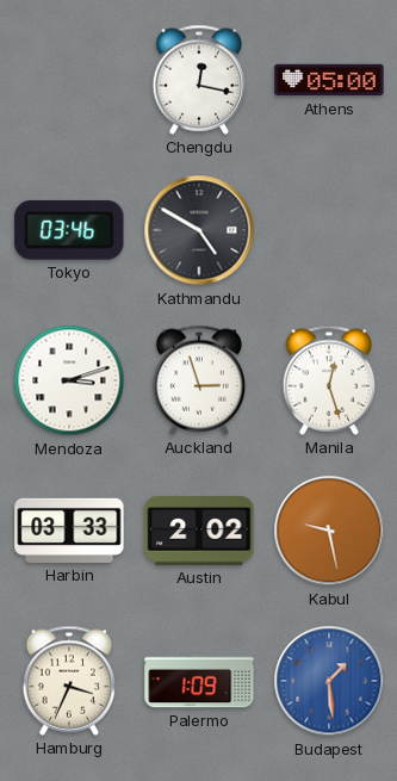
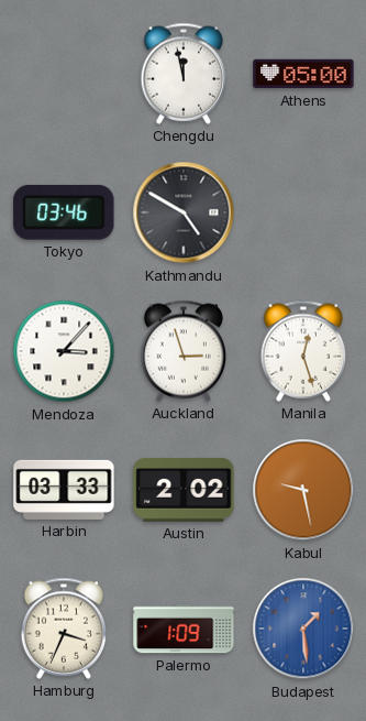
Chengdu: 12:17 -> 11:58 (184, 74)
Mendoza: 3:12 -> 3:07 (64, 351)
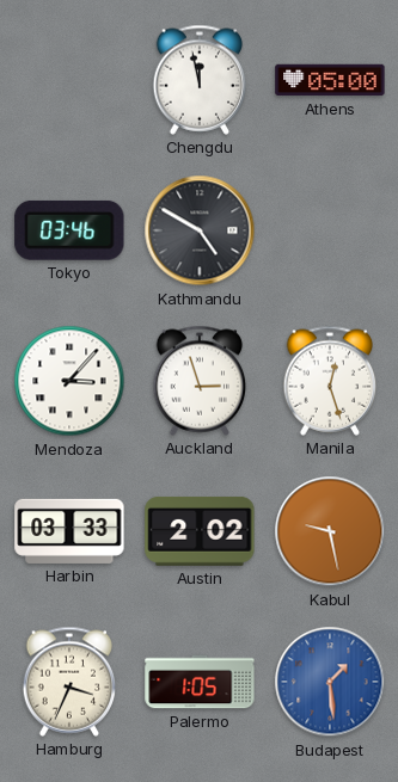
Palermo: 1:09 -> 1:05 (200, 682)
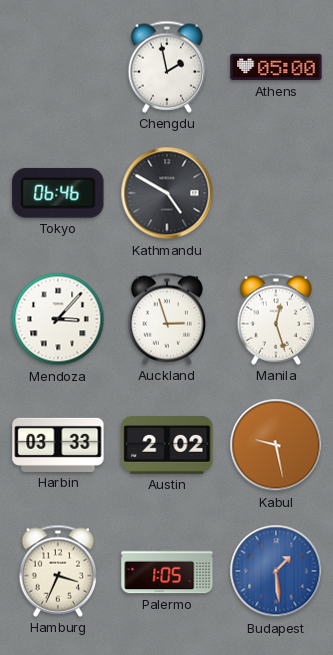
Chengdu: 11:58 -> 1:58 (167, 67)
Tokyo: 03:46 -> 06:46 (58, 193)
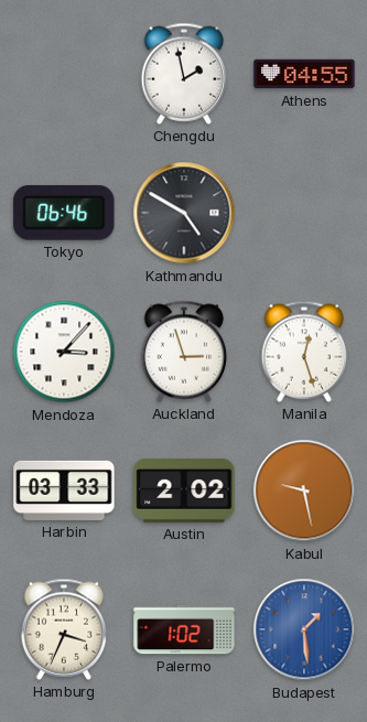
Athens: 05:00 -> 04:55 (304, 74)
Palermo: 1:05 -> 1:02 (184, 629)
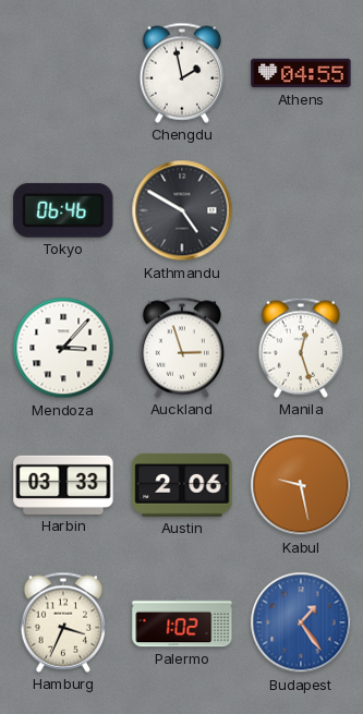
Austin: 2:02 -> 2:06 (182, 485)
Budapest: 1:29 -> 1:24 (301, 622)
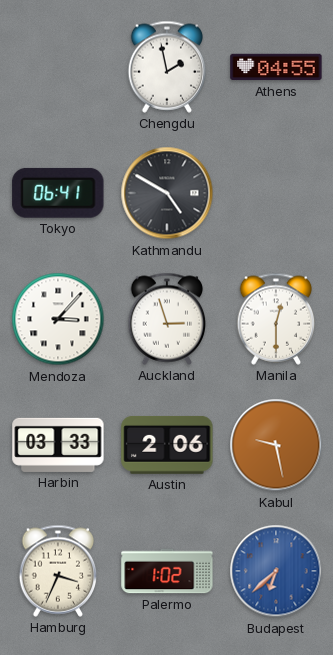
Tokyo: 06:46 -> 06:41 (58, 193)
Manila: 12:27 -> 12:30 (276, 319)
Budapest: 1:24 -> 6:38 (276, 571)
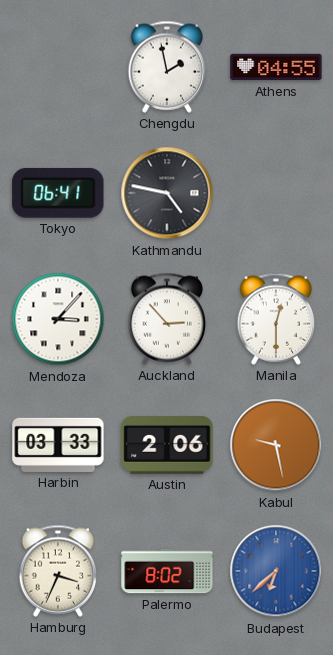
Kathmandu: 4:50 -> 4:47 (167, 193)
Auckland: 2:57 -> 2:53 (167, 319)
Palermo: 1:02 -> 8:02 (167, 571)
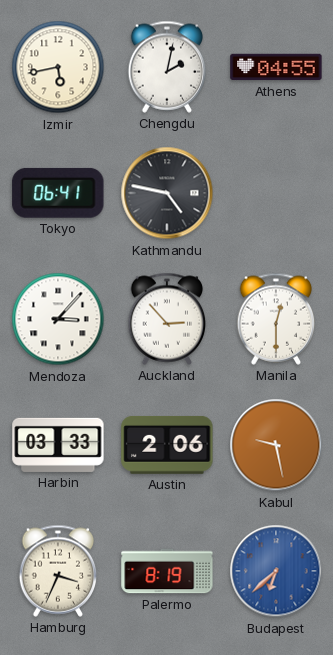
Izmir: none -> 5:43 (58, 67)
Chengdu: 1:58 -> 2:02 (167, 67)
Palermo: 8:02 -> 8:19 (167, 571)
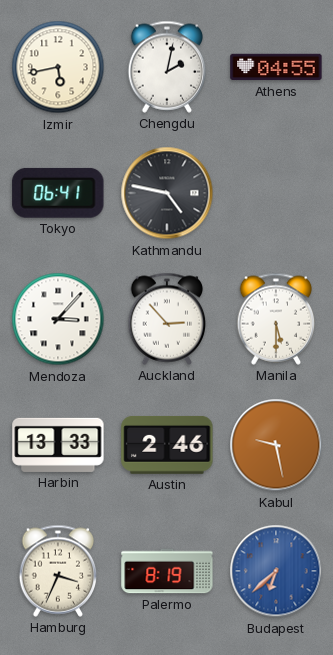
Manila: 12:30 -> 5:30 (276, 319)
Harbin: 03:33 -> 13:33 (58, 445)
Austin: 2:06 -> 2:46 (167, 445)
